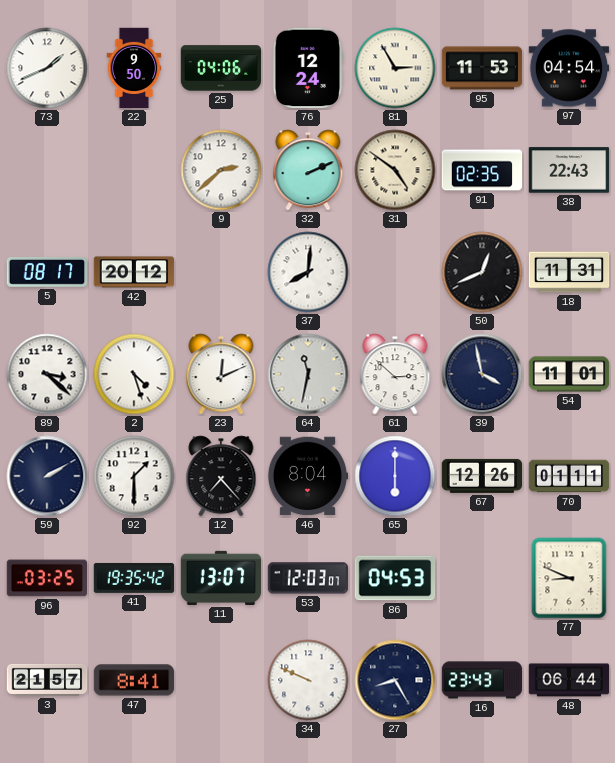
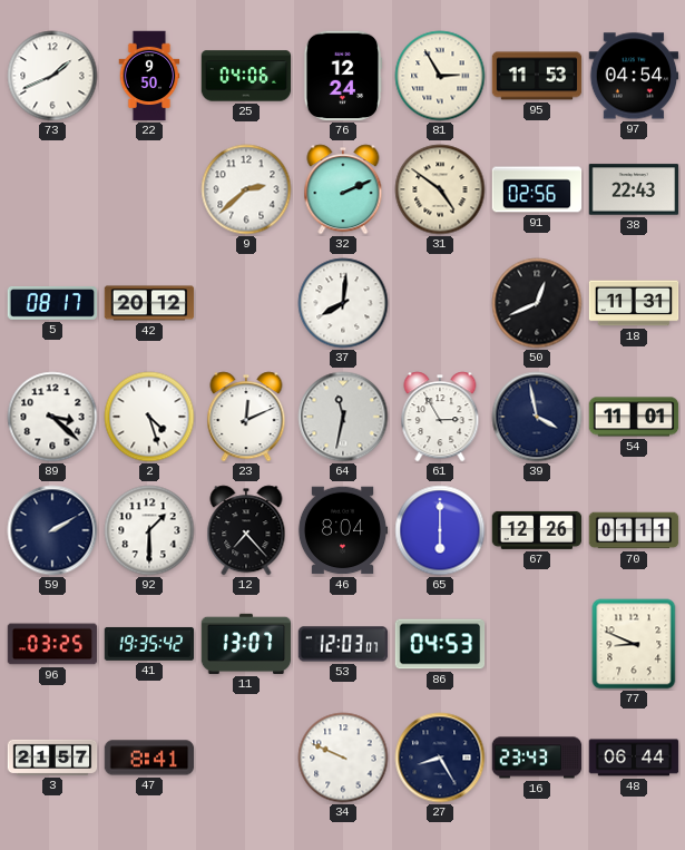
91: 02:35 -> 02:56 (537, 189)
61: 2:52 -> 2:55 (440, 417)
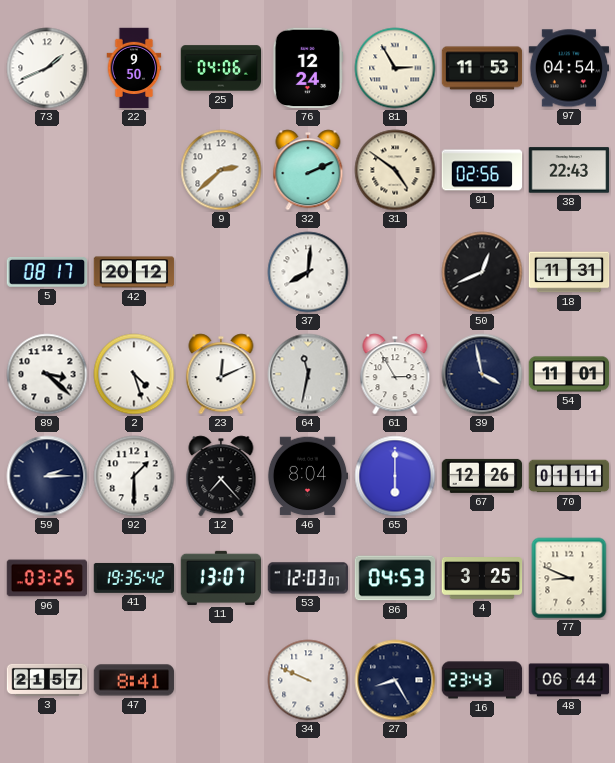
59: 2:10 -> 2:15 (47, 476)
4: none -> 3:25 (482, 579)
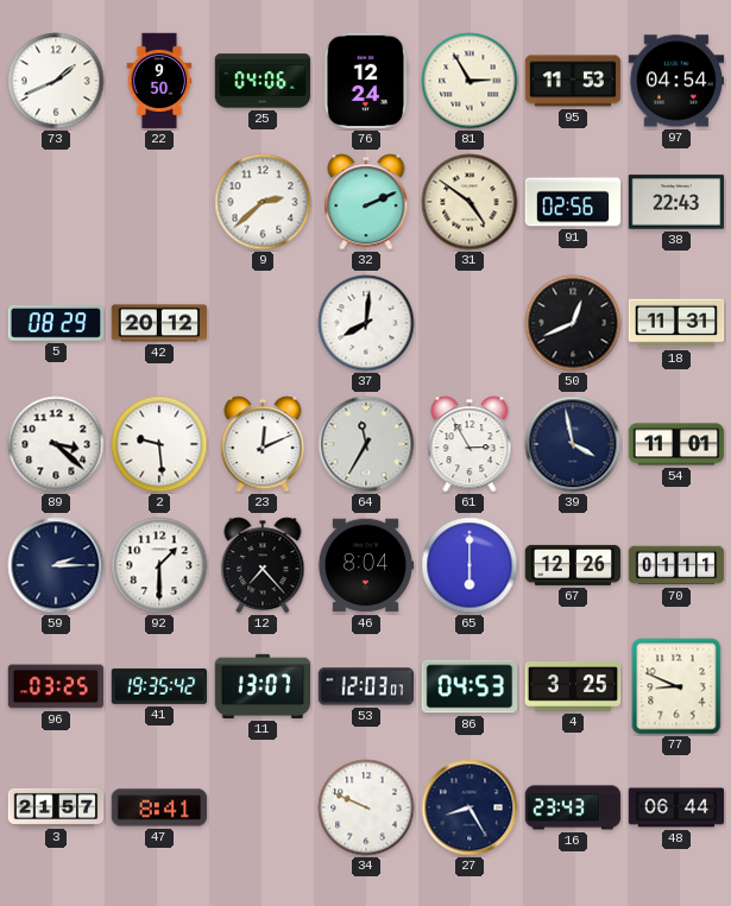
5: 08:17 -> 08:29 (56, 324)
2: 4:27 -> 9:29 (159, 444)
64: 11:32 -> 11:35 (366, 444)
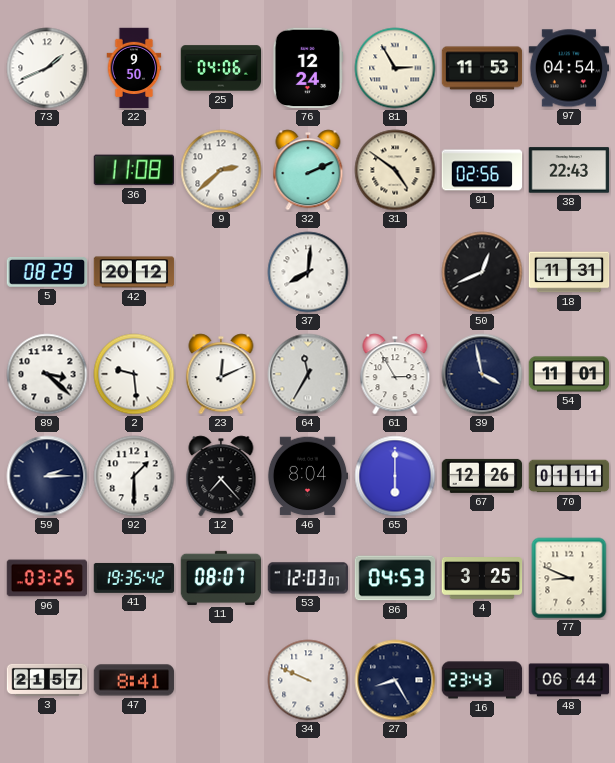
36: none -> 11:08 (133, 170)
11: 13:07 -> 08:07 (221, 578)
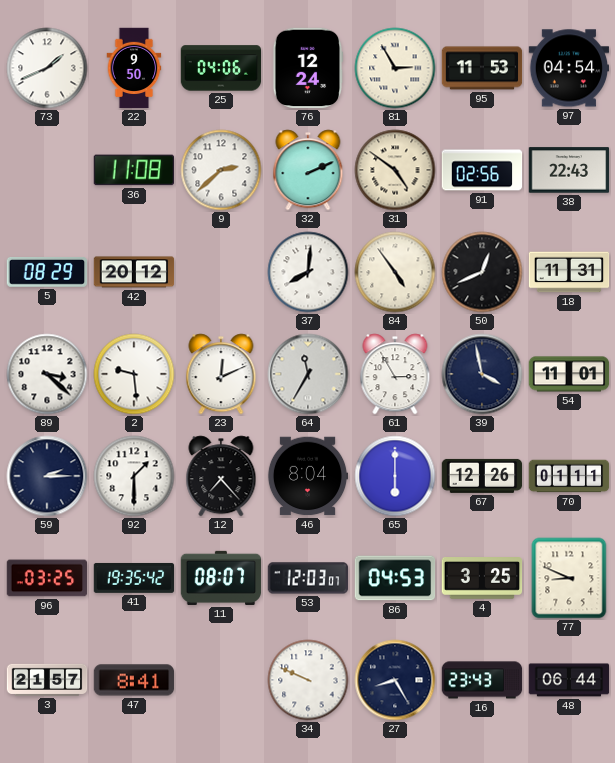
84: none -> 4:54 (395, 272)
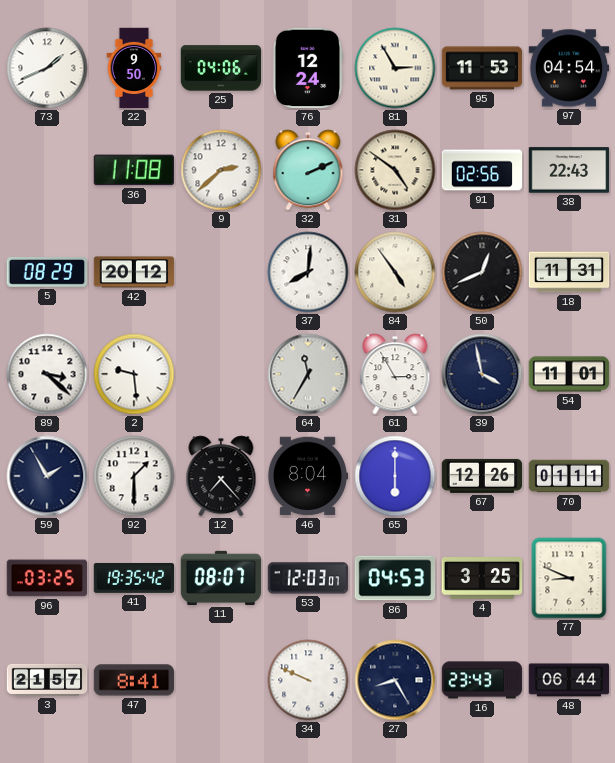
23: 12:11 -> none (221, 374)
59: 2:15 -> 1:55 (47, 476)
